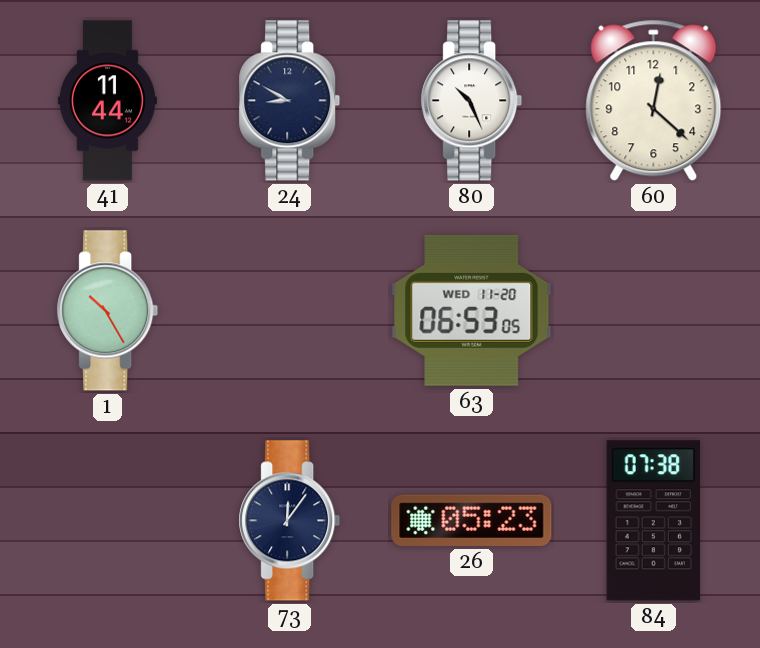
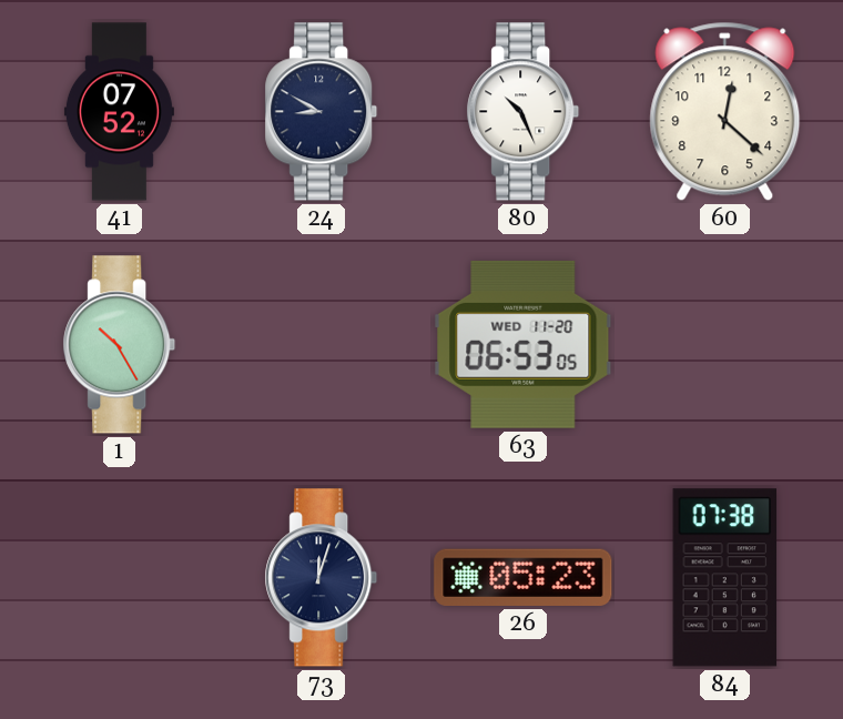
41: 11:44 -> 07:52 (119, 112)
73: 12:06 -> 12:03 (322, 578)
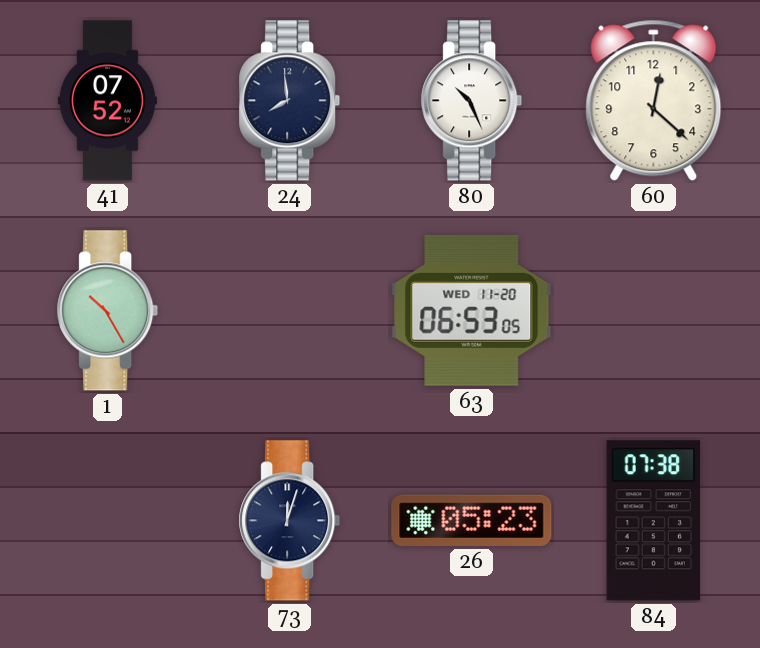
24: 8:50 -> 7:59 (290, 101)
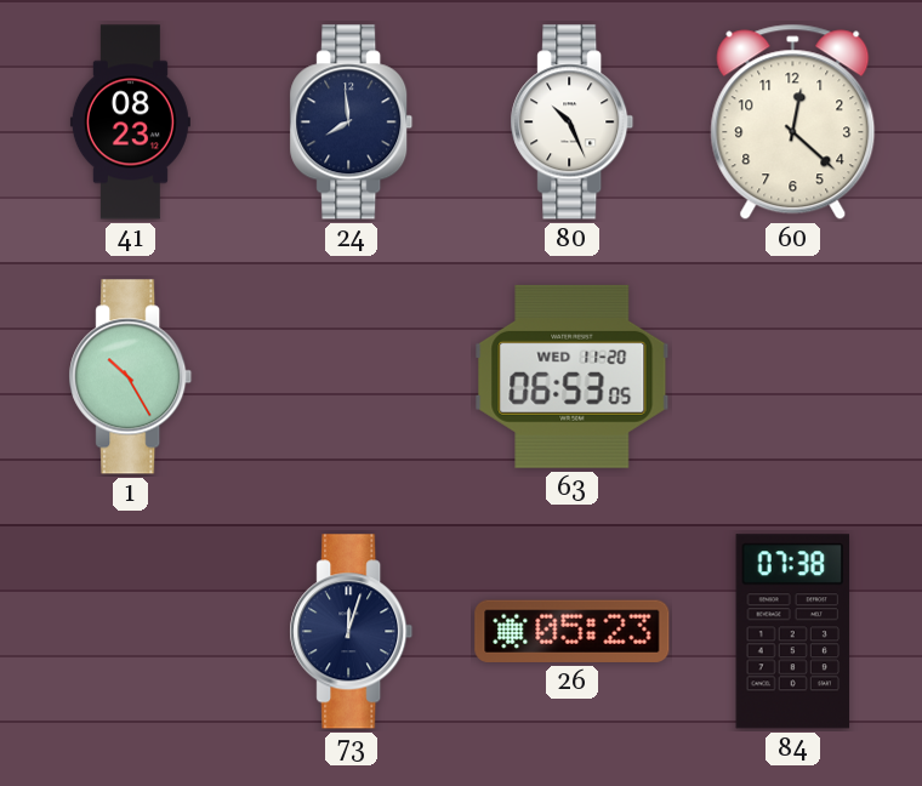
41: 07:52 -> 08:23 (130, 123)
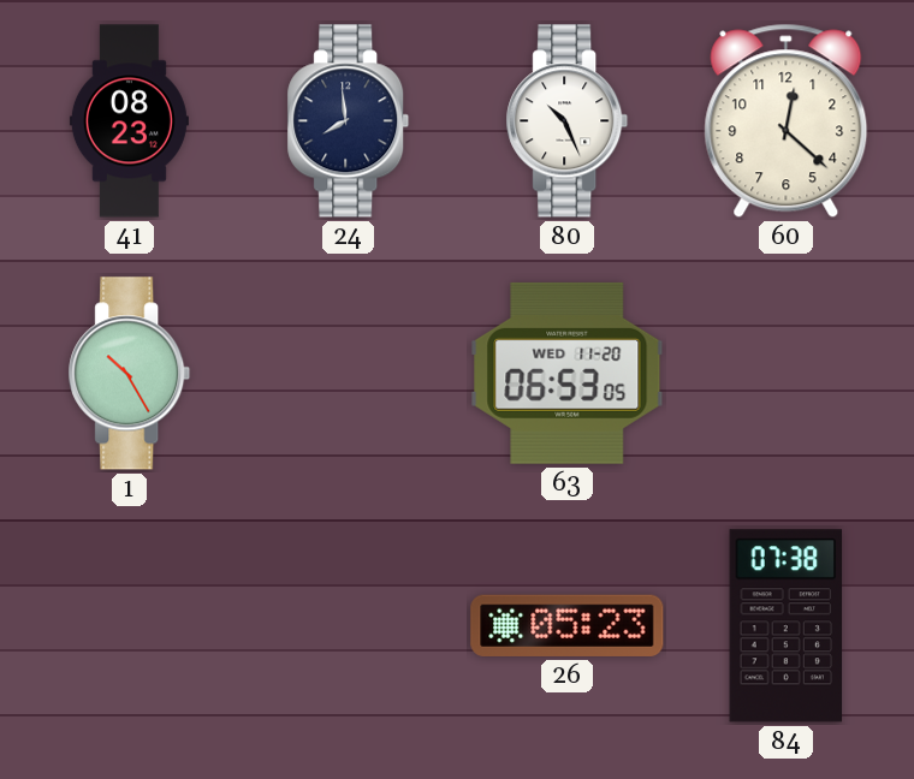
73: 12:03 -> none (352, 632)
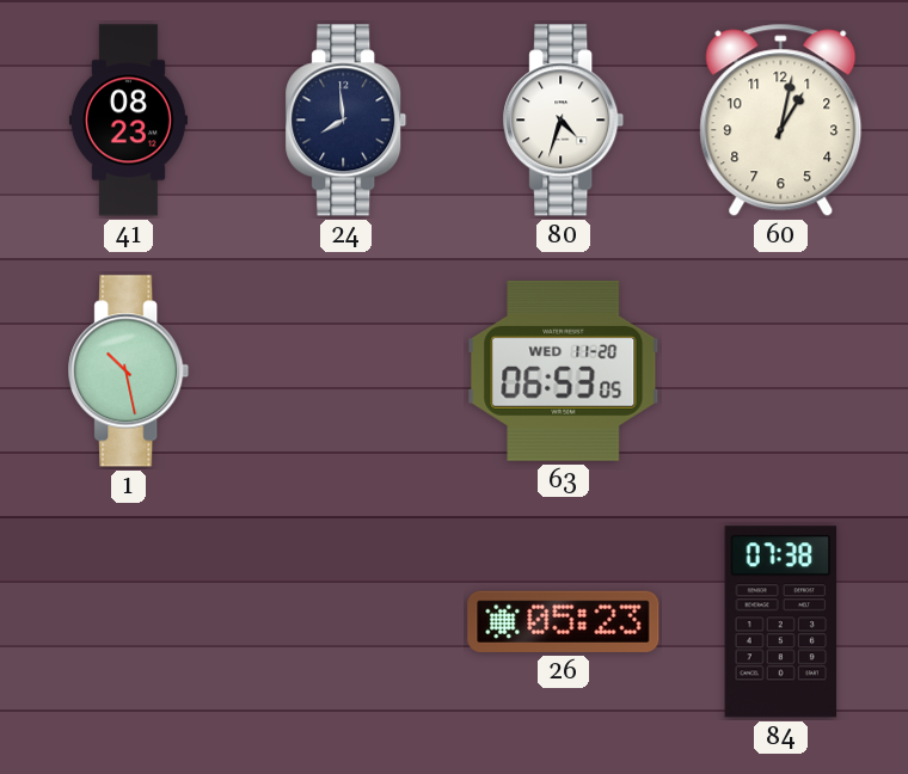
80: 10:26 -> 4:33 (564, 121)
60: 12:22 -> 1:02 (781, 121)
1: 10:25 -> 10:28 (129, 371)
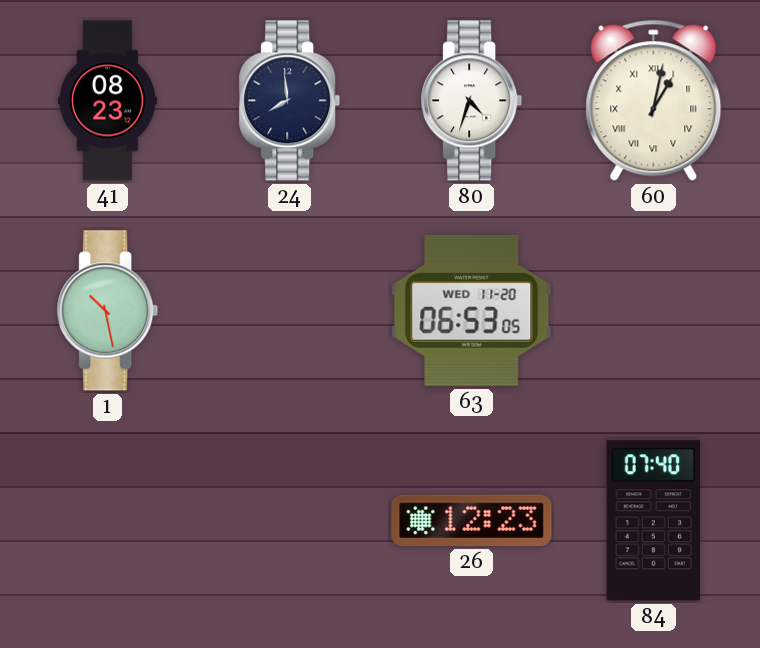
60 numerals: Arabic -> Roman (654, 101)
26: 05:23 -> 12:23 (472, 520)
84: 07:38 -> 07:40 (654, 521)
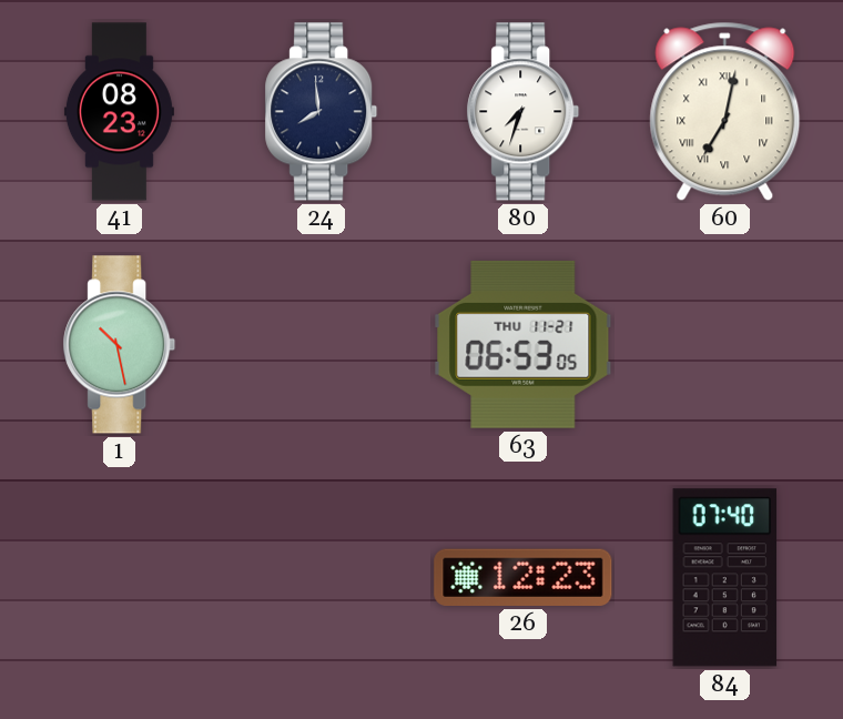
80: 4:33 -> 7:33 (524, 112)
60: 1:02 -> 7:02 (725, 112)
63 date: WED 11-20 -> THU 11-21 (524, 344)
